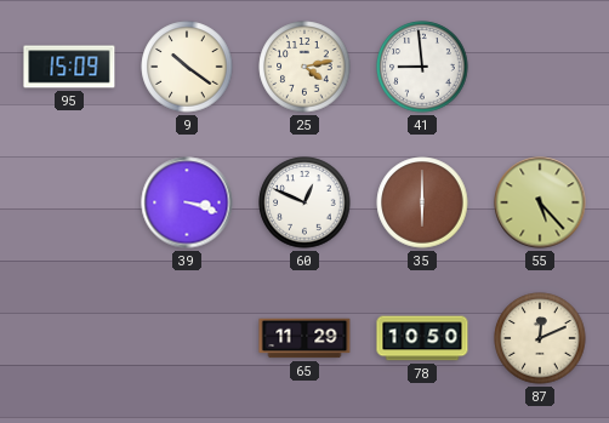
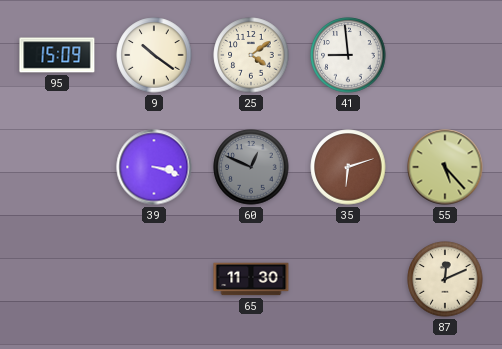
25: 4:13 -> 4:09 (251, 55)
60 dial: white -> grey (251, 167)
35: 6:00 -> 6:12 (348, 167)
65: 11:29 -> 11:30 (251, 279)
78: 10:50 -> none (422, 338)
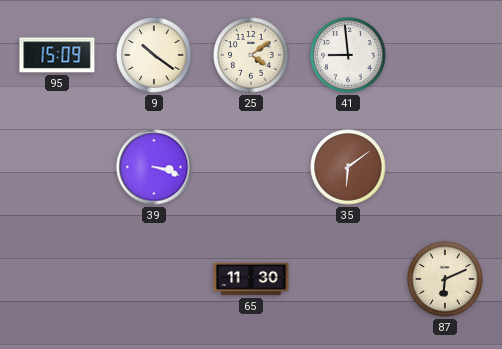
60: 12:49 -> none (251, 167)
35: 6:12 -> 6:09 (348, 167)
55: 5:23 -> none (445, 167)
87: 12:11 -> 6:11 (445, 279)
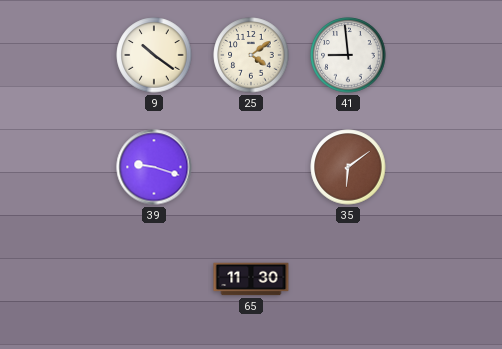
95: 15:09 -> none (57, 55)
39: 3:18 -> 9:18 (154, 167)
87: 6:11 -> none (445, 279)
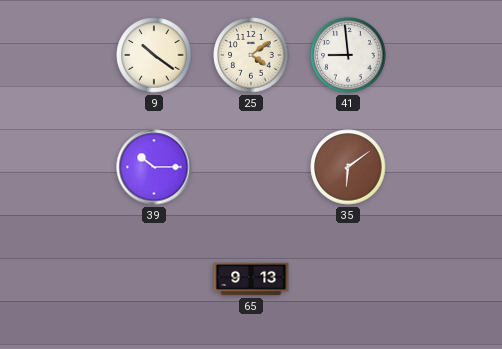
39: 9:18 -> 10:15 (154, 167)
65: 11:30 -> 9:13 (251, 279)
